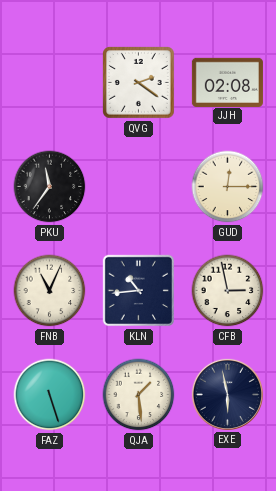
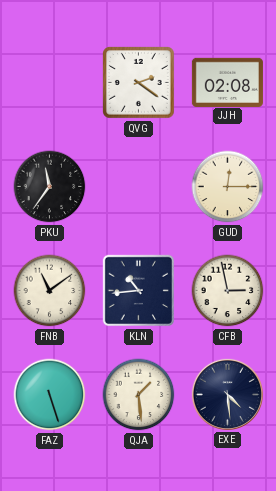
FNB: 11:04 -> 11:09 (50, 291)
EXE: 5:58 -> 4:29 (227, 394)
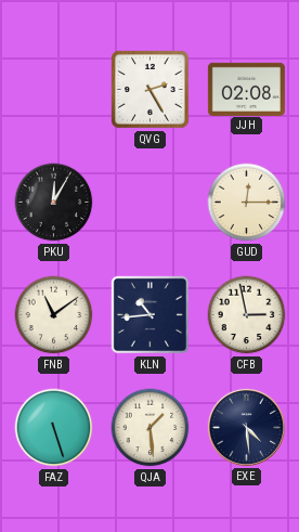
QVG: 2:21 -> 2:25 (151, 90)
PKU: 11:36 -> 12:05 (54, 203)
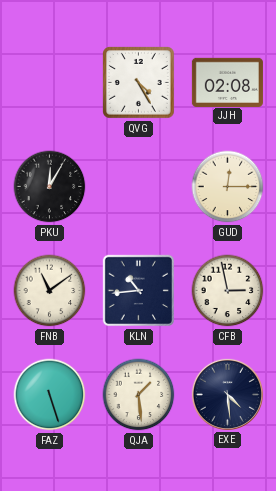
QVG: 2:25 -> 4:25 (139, 83)
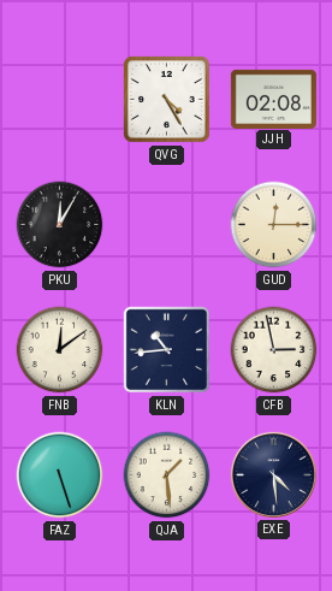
FNB: 11:09 -> 12:09 (60, 350)
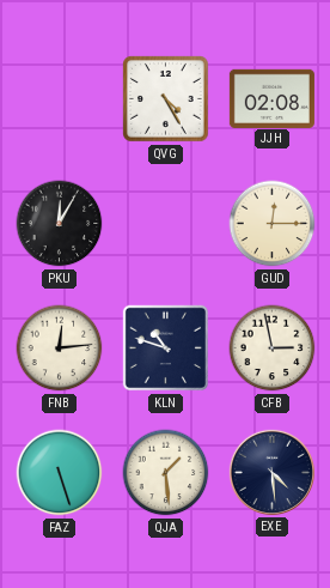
FNB: 12:09 -> 12:14 (60, 348)
KLN: 10:44 -> 10:48 (166, 348)
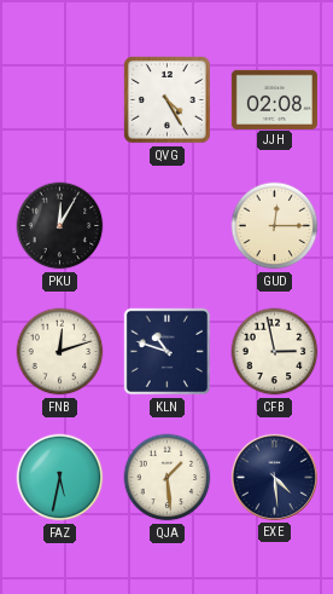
FNB: 12:14 -> 12:12 (60, 352)
FAZ: 5:27 -> 5:32 (60, 478)
